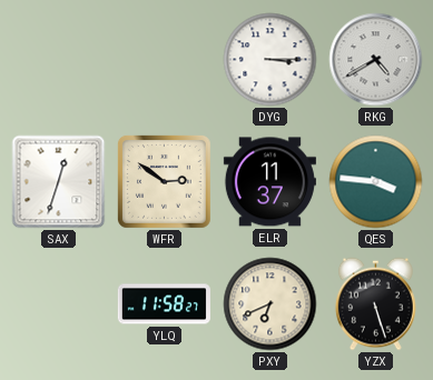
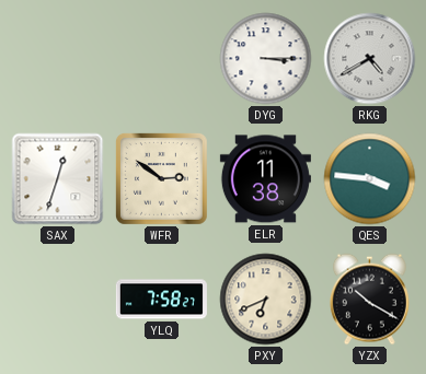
ELR: 11:37 -> 11:38 (265, 179)
YLQ: 11:58 -> 7:58 (161, 300)
YZX: 5:27 -> 10:20 (369, 300)
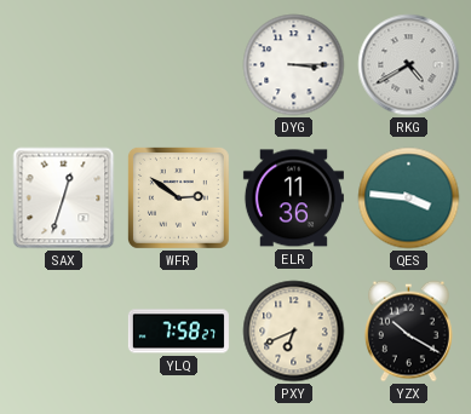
ELR: 11:38 -> 11:36 (293, 199)
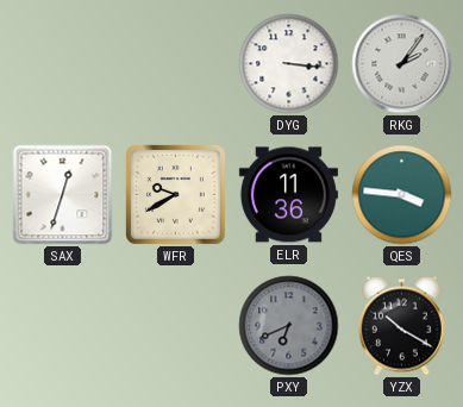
DYG: 3:15 -> 3:16 (289, 64)
RKG: 4:40 -> 2:06 (402, 64)
WFR: 2:51 -> 9:40 (175, 194)
YLQ: 7:58 -> none (178, 332)
PXY dial: cream -> grey (289, 326)
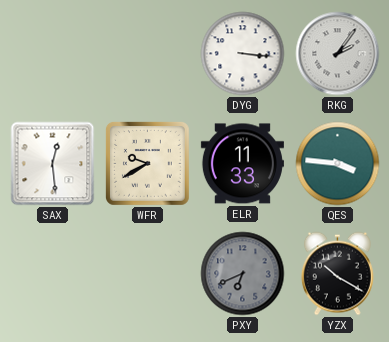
SAX: 12:33 -> 12:29 (53, 164)
ELR: 11:36 -> 11:33 (242, 164)
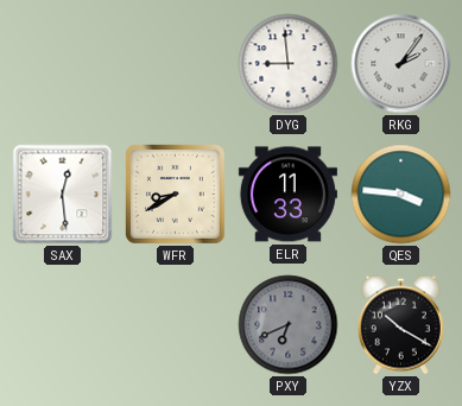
DYG: 3:16 -> 8:59 (289, 64)
WFR: 9:40 -> 8:40 (175, 194)
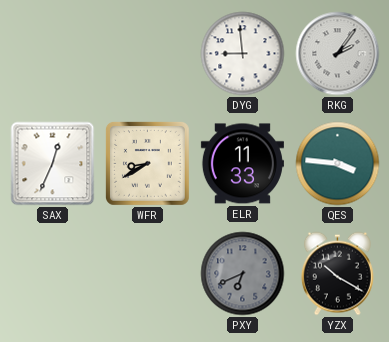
SAX: 12:29 -> 12:34 (53, 164)
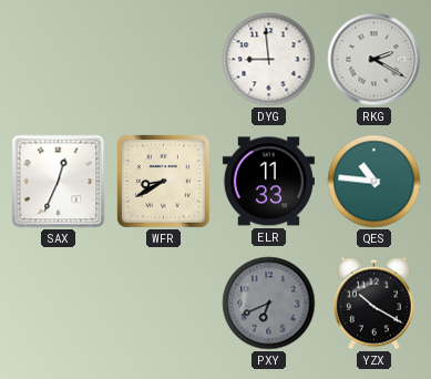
RKG: 2:06 -> 2:20 (374, 60)
QES: 3:46 -> 10:46 (374, 182)
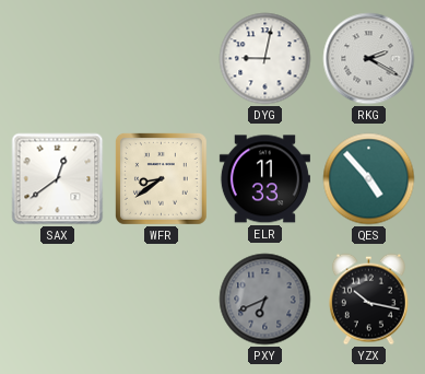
DYG: 8:59 -> 9:02 (265, 59)
SAX: 12:34 -> 12:39 (58, 179)
WFR: 8:40 -> 8:39 (161, 178)
QES: 10:46 -> 4:53 (369, 179)
YZX: 10:20 -> 10:17 (368, 300)
